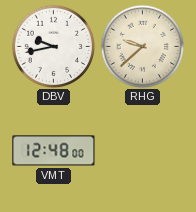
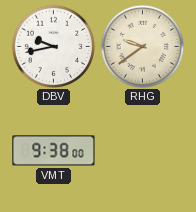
RHG: 9:38 -> 9:39 (142, 46)
VMT: 12:48 -> 9:38 (54, 151)
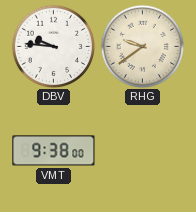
DBV: 9:43 -> 9:46 (53, 46)
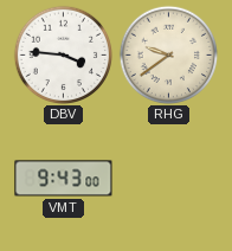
DBV: 9:46 -> 3:46 (63, 54)
VMT: 9:38 -> 9:43 (64, 179)
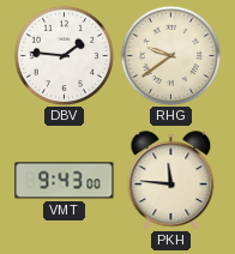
DBV: 3:46 -> 1:46 (64, 55)
PKH: none -> 11:46 (171, 181)
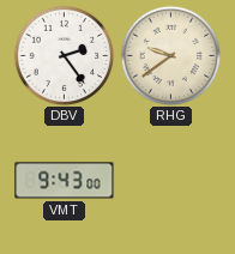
DBV: 1:46 -> 2:24 (64, 55)
PKH: 11:46 -> none (171, 181)
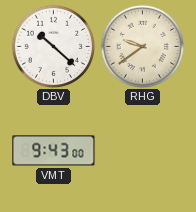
DBV: 2:24 -> 10:22 (53, 46)
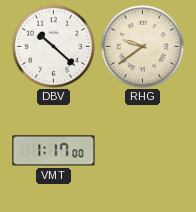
VMT: 9:43 -> 1:17 (54, 151)
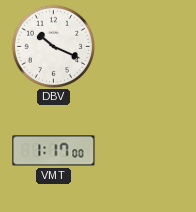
DBV: 10:22 -> 10:19 (53, 46)
RHG: 9:39 -> none (142, 46)
